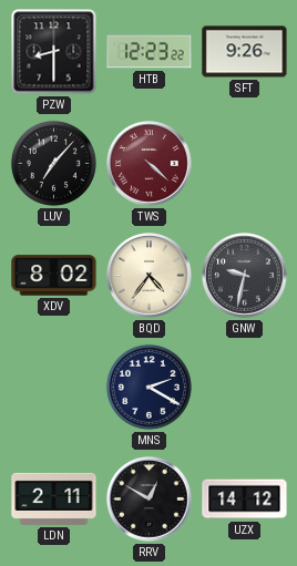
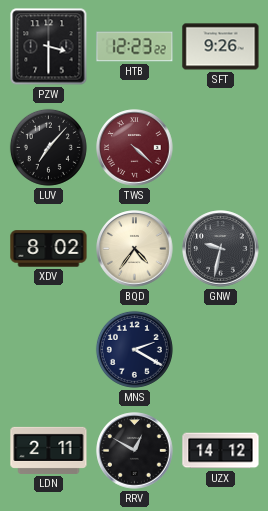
PZW: 8:30 -> 3:30 (49, 47)
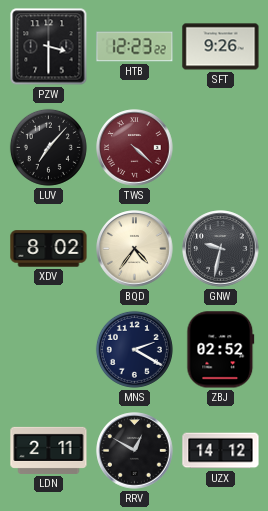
ZBJ: none -> 02:52 (221, 350)
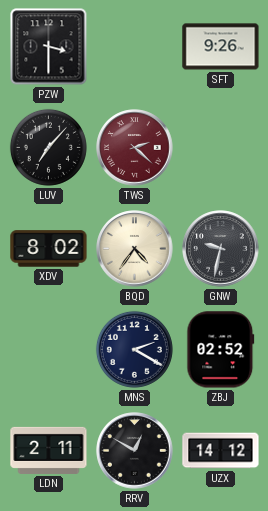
HTB: 12:23 -> none (135, 47)
TWS: 4:22 -> 2:22 (135, 148)
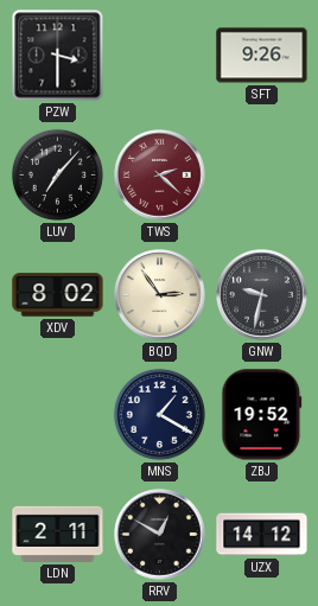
BQD: 4:36 -> 2:54 (160, 295)
MNS: 2:20 -> 1:20 (159, 414)
ZBJ: 02:52 -> 19:52 (262, 415)
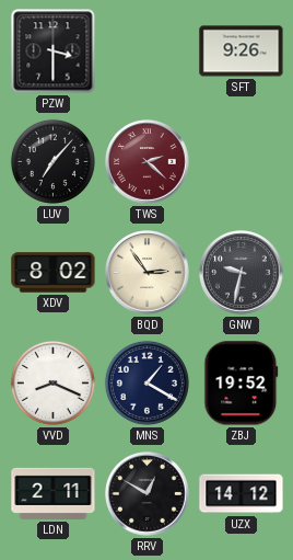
VVD: none -> 8:19 (52, 382)
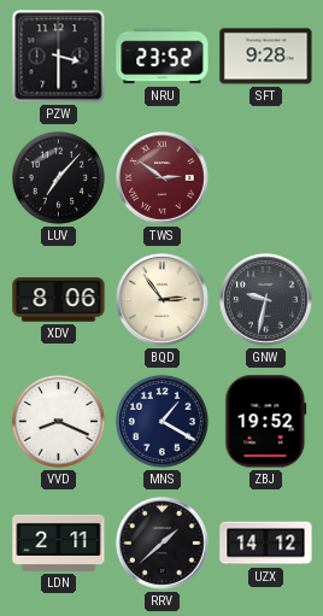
NRU: none -> 23:52 (163, 57)
SFT: 9:26 -> 9:28 (266, 57)
TWS: 2:22 -> 2:51 (163, 178)
XDV: 8:02 -> 8:06 (59, 300)
RRV: 12:50 -> 1:38 (163, 544)
